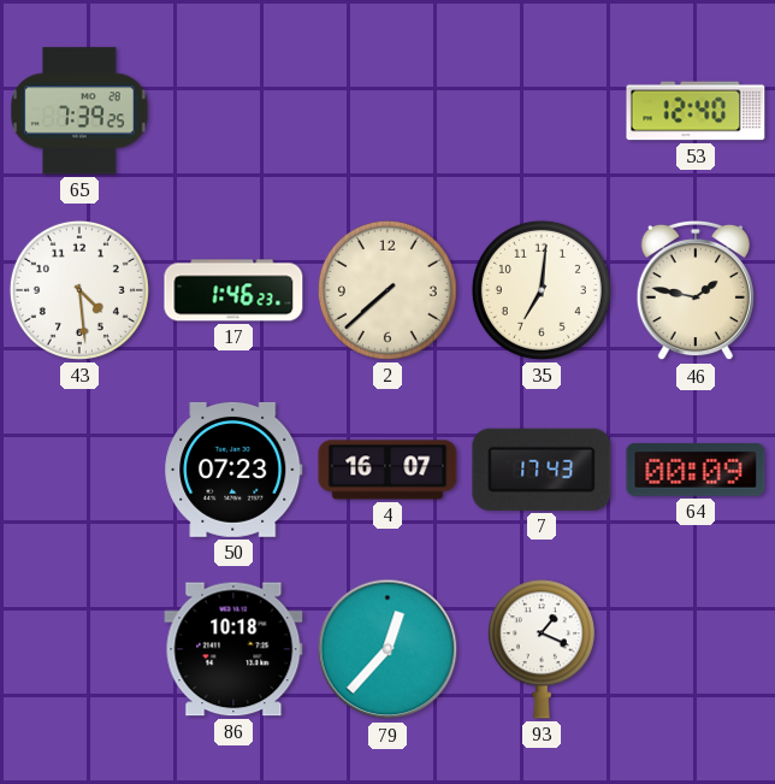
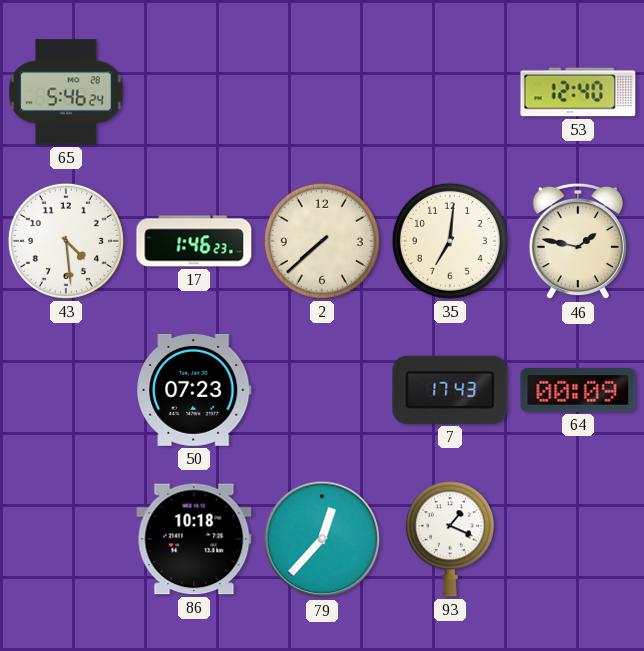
65: 7:39 -> 5:46 (66, 92)
4: 16:07 -> none (387, 470)
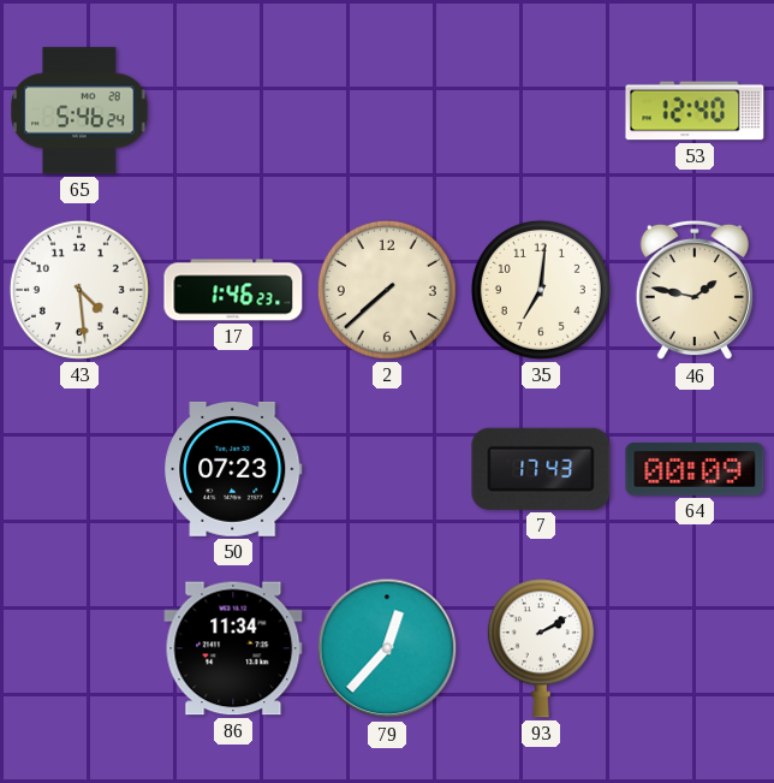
86: 10:18 -> 11:34 (233, 648)
93: 1:19 -> 2:10 (541, 648)
